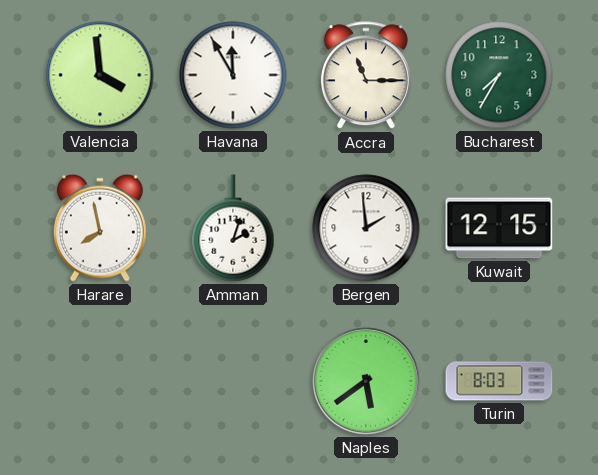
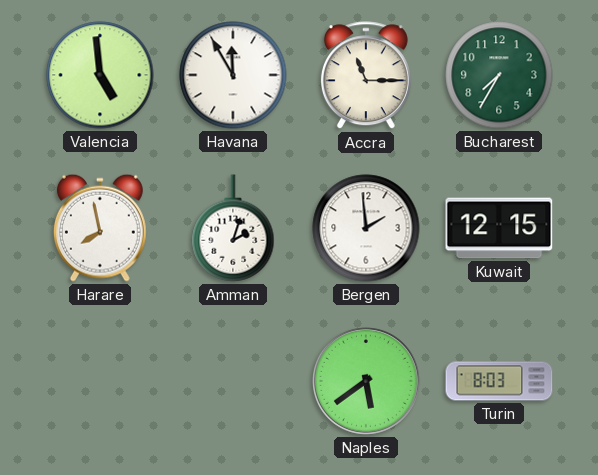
Valencia: 3:59 -> 4:59 (100, 75)
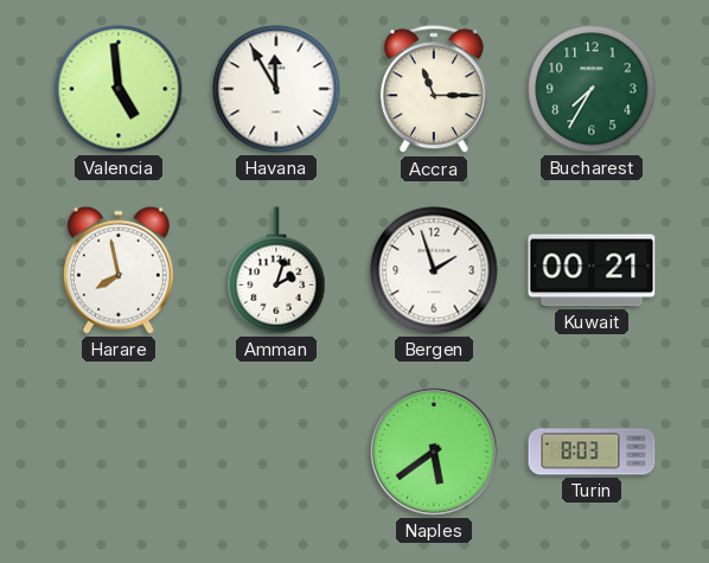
Bergen: 1:59 -> 1:57 (434, 270)
Kuwait: 12:15 -> 00:21 (592, 270)
